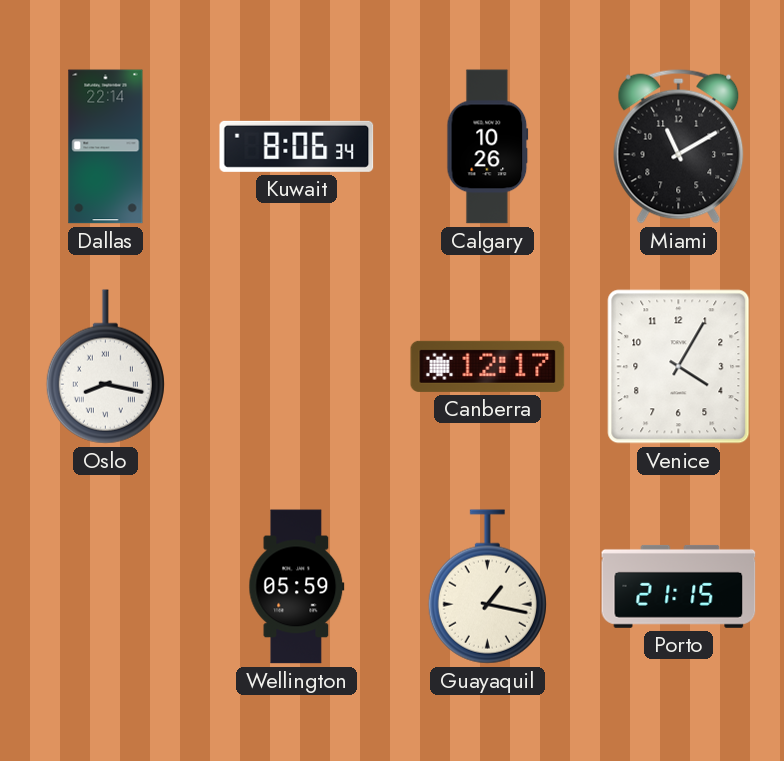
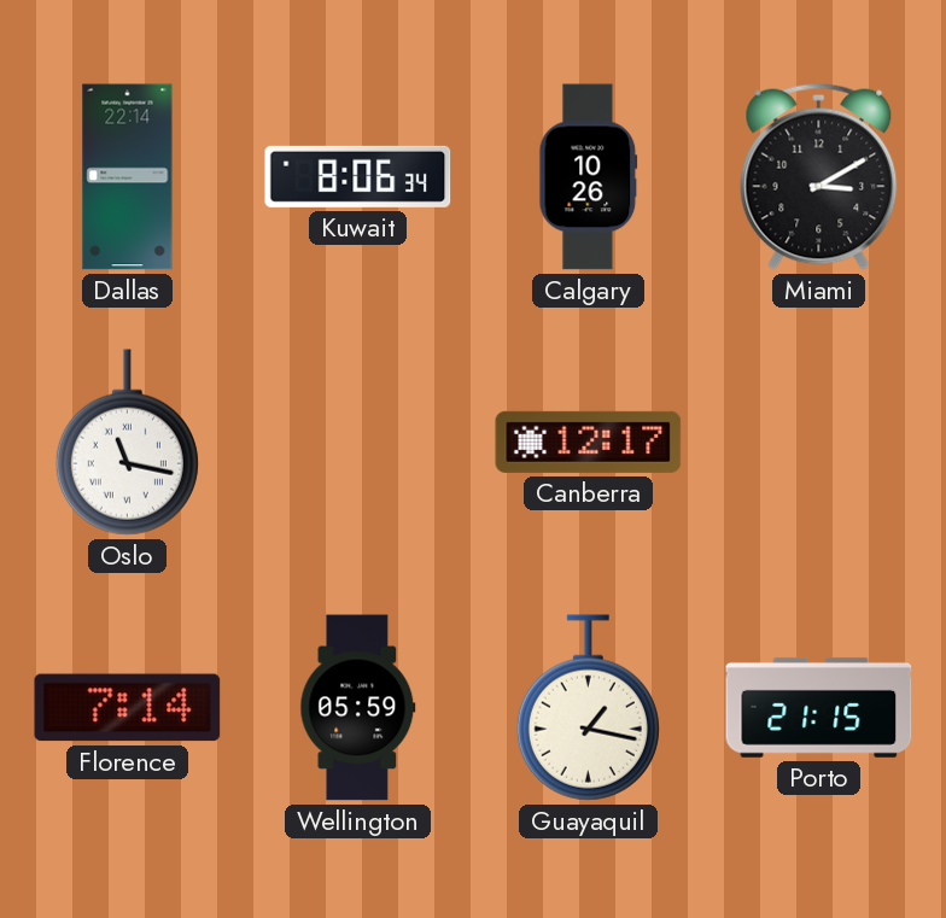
Miami: 11:10 -> 3:10 (819, 176)
Oslo: 8:17 -> 11:17 (127, 443)
Venice: 4:05 -> none (679, 367)
Florence: none -> 7:14 (128, 708)
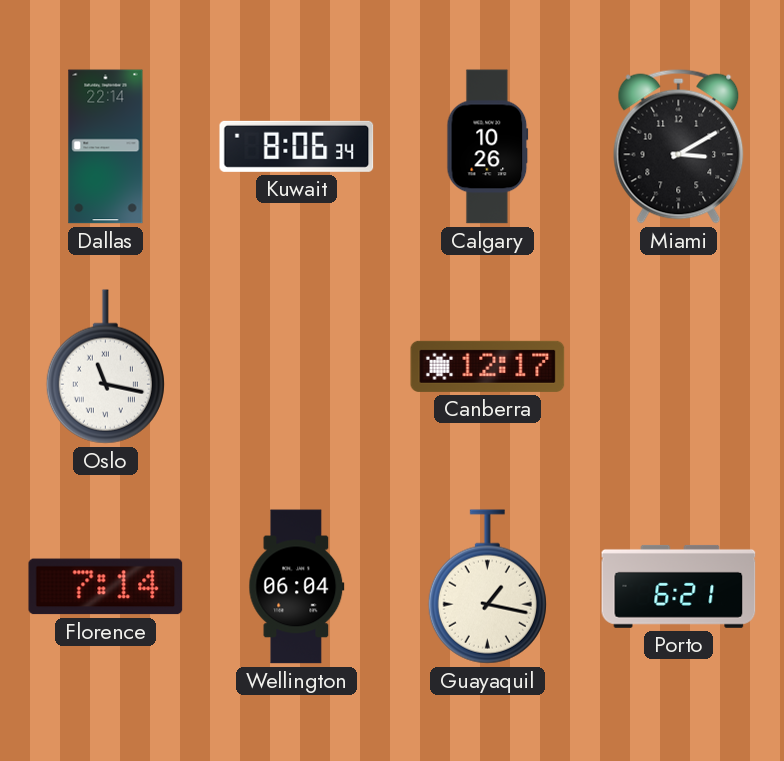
Wellington: 05:59 -> 06:04 (297, 587)
Porto: 21:15 -> 6:21 (679, 586)
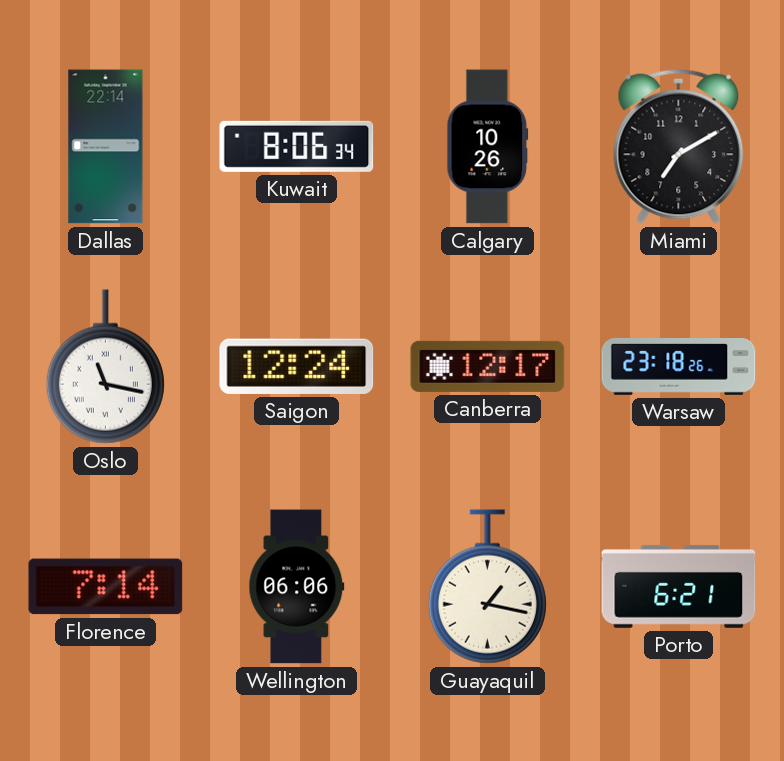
Miami: 3:10 -> 7:10 (679, 146)
Saigon: none -> 12:24 (297, 366)
Warsaw: none -> 23:18 (679, 367)
Wellington: 06:04 -> 06:06 (297, 587)
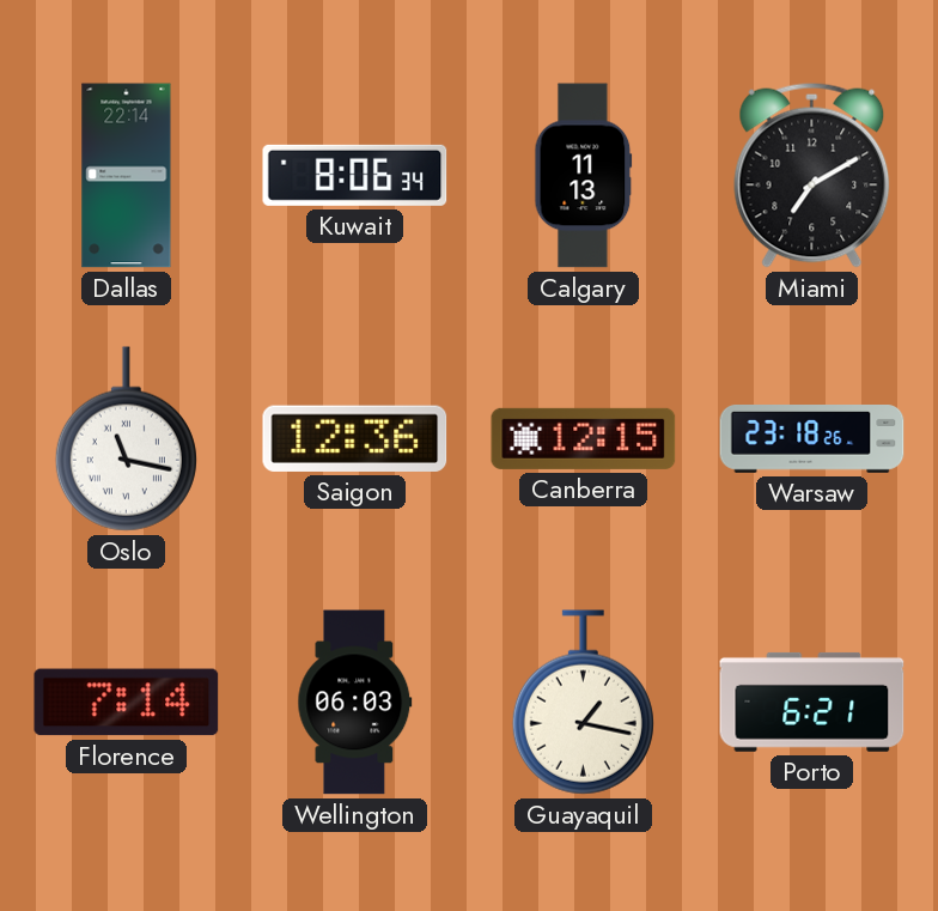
Calgary: 10:26 -> 11:13 (584, 176)
Saigon: 12:24 -> 12:36 (355, 438)
Canberra: 12:17 -> 12:15 (584, 438)
Wellington: 06:06 -> 06:03 (355, 703)
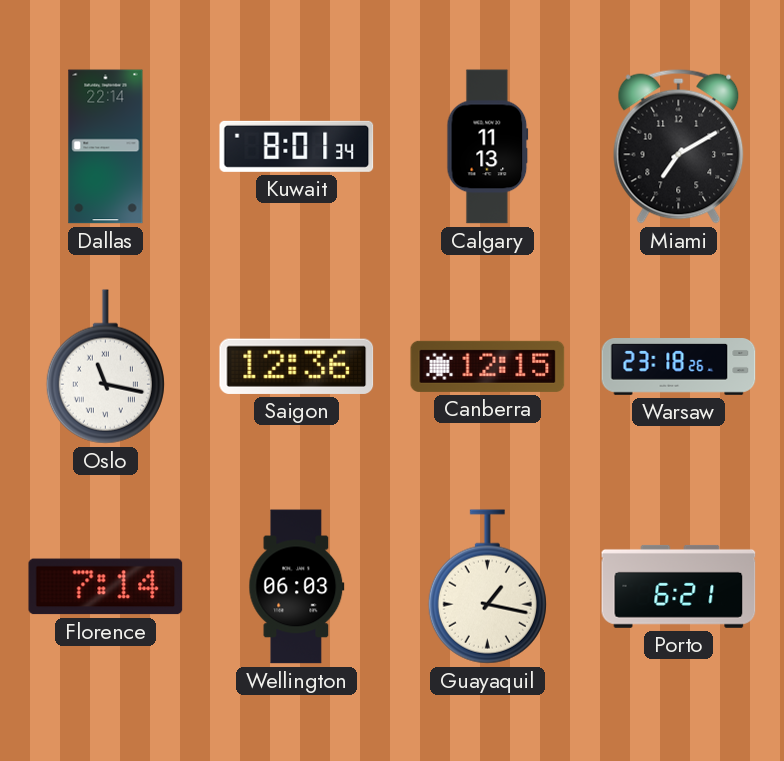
Kuwait: 8:06 -> 8:01 (297, 146)
